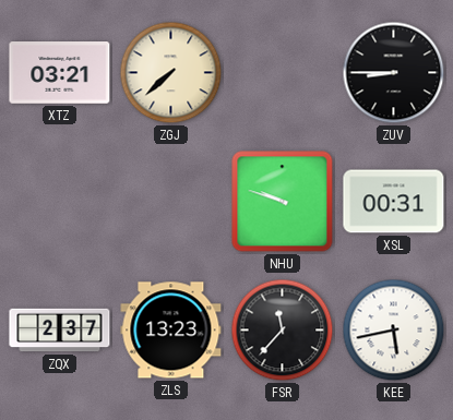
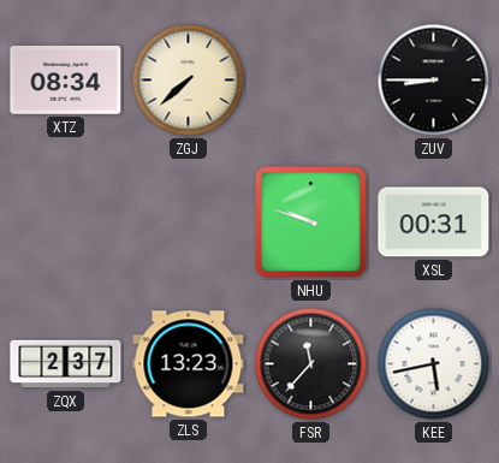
XTZ: 03:21 -> 08:34 (66, 81)
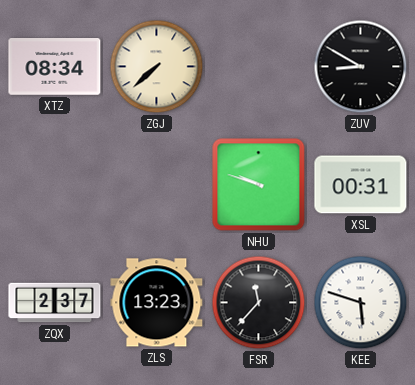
ZUV: 8:45 -> 8:50 (361, 67)
KEE: 5:43 -> 5:48 (361, 303)
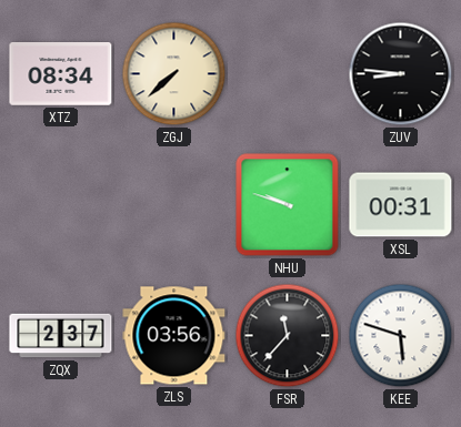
ZUV: 8:50 -> 8:46 (401, 74)
ZLS: 13:23 -> 03:56 (174, 336)
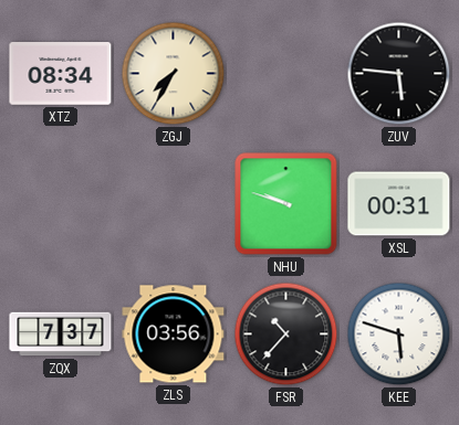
ZGJ: 7:38 -> 7:35 (174, 74)
ZUV: 8:46 -> 5:46 (399, 74)
ZQX: 2:37 -> 7:37 (61, 334)
FSR: 11:37 -> 10:37 (286, 334)
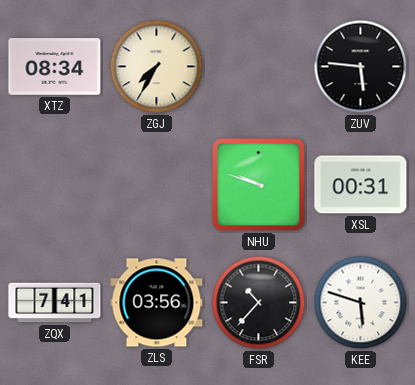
ZQX: 7:37 -> 7:41 (55, 303)
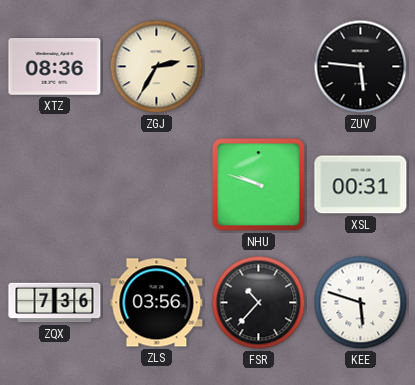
XTZ: 08:34 -> 08:36 (55, 67)
ZGJ: 7:35 -> 2:35 (157, 67)
ZQX: 7:41 -> 7:36 (55, 303)
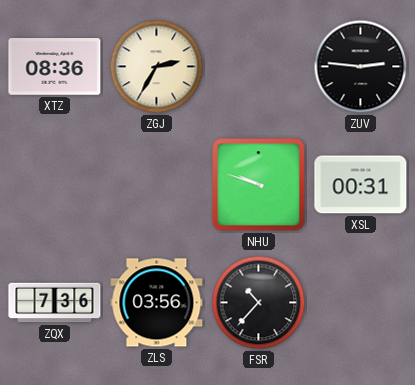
ZUV: 5:46 -> 2:46 (361, 67)
KEE: 5:48 -> none (361, 303)
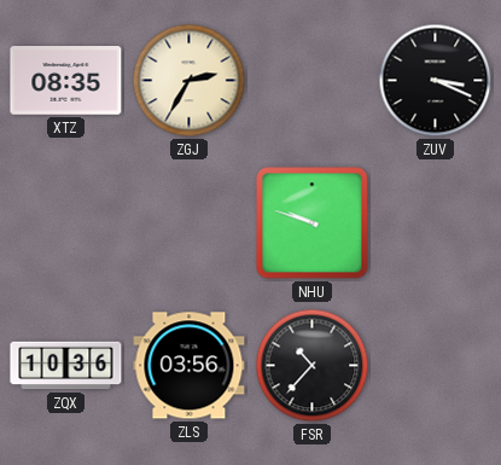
XTZ: 08:36 -> 08:35 (66, 81)
ZUV: 2:46 -> 3:19 (436, 81)
XSL: 00:31 -> none (361, 185)
ZQX: 7:36 -> 10:36 (66, 366)
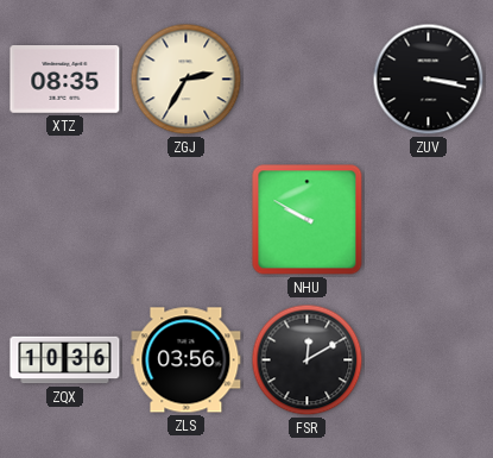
ZUV: 3:19 -> 3:17 (429, 80)
NHU: 9:48 -> 9:50 (308, 220)
FSR: 10:37 -> 12:10 (308, 360)
